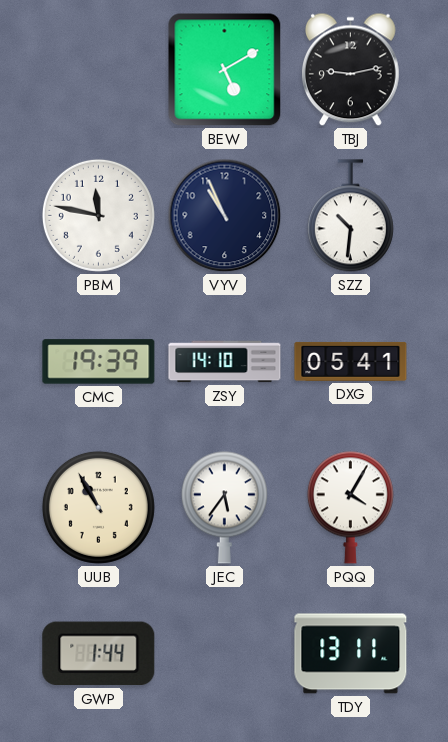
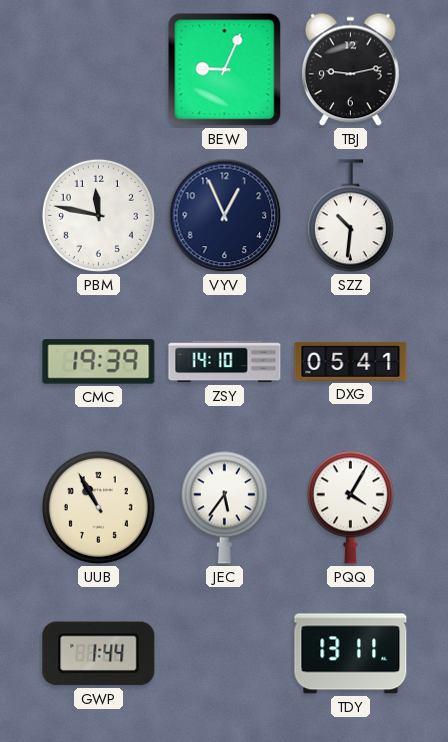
BEW: 5:10 -> 9:04 (225, 70)
VYV: 10:56 -> 12:56 (225, 216)
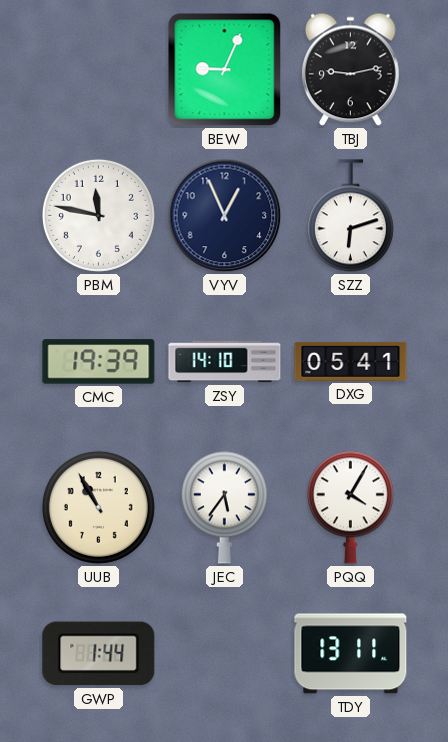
SZZ: 10:31 -> 6:12 (350, 216)
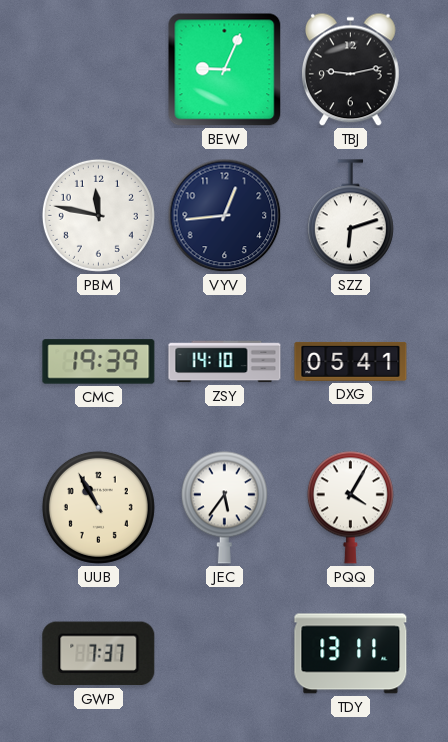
VYV: 12:56 -> 12:44 (225, 216)
GWP: 1:44 -> 7:37 (99, 654)
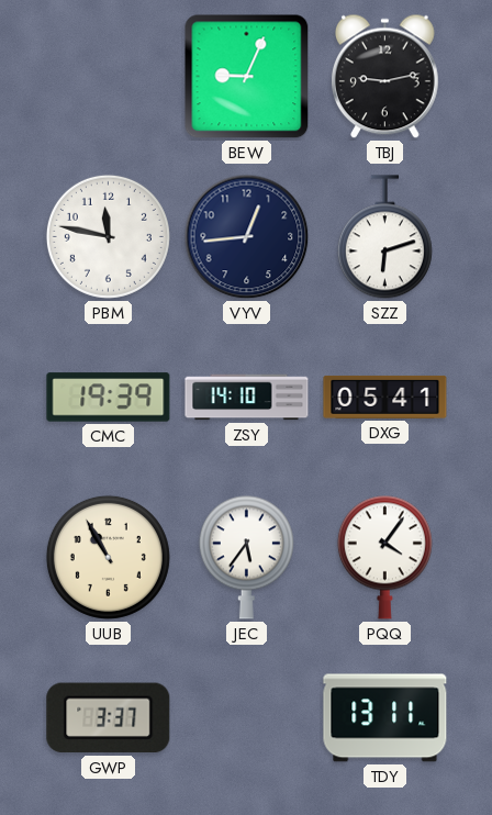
PQQ: 4:05 -> 4:06 (384, 557)
GWP: 7:37 -> 3:37 (109, 718)
